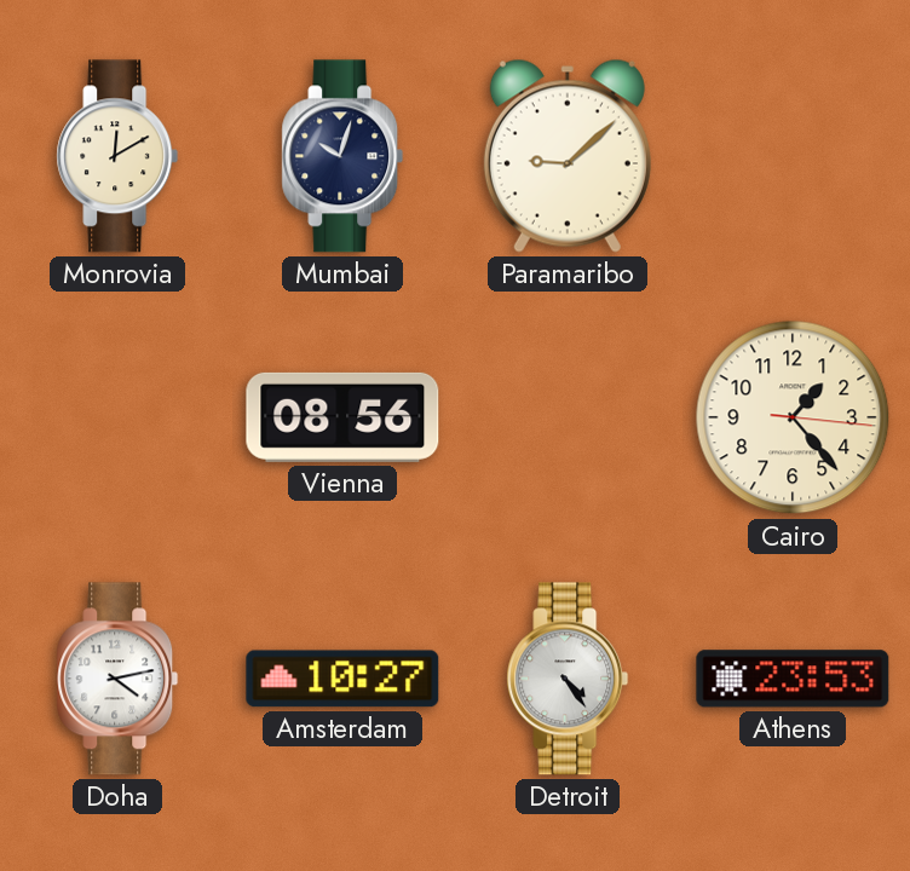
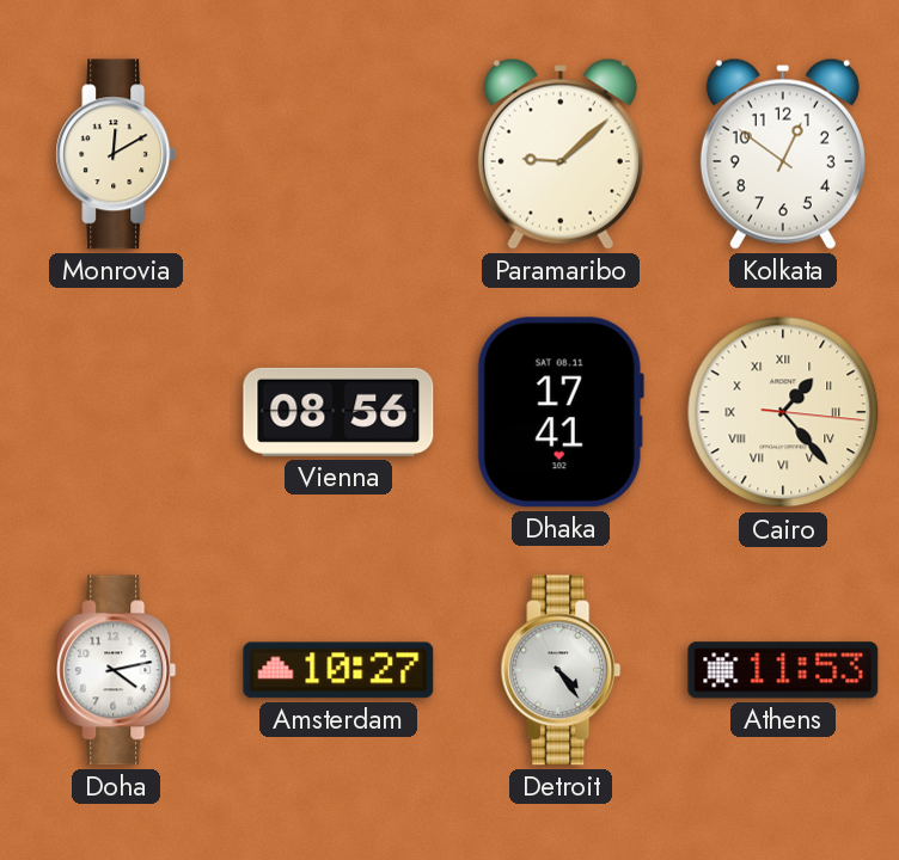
Mumbai: 10:03 -> none (342, 156)
Kolkata: none -> 12:51 (783, 154)
Dhaka: none -> 17:41 (561, 412)
Cairo numerals: Arabic -> Roman (783, 412)
Athens: 23:53 -> 11:53 (783, 670)
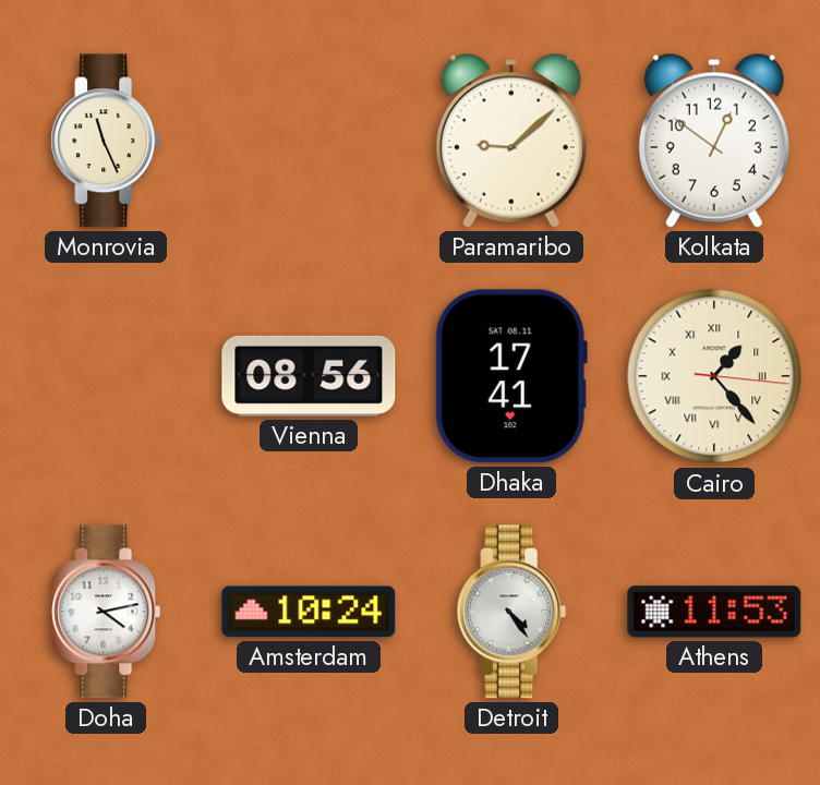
Monrovia: 12:10 -> 11:26 (106, 141)
Amsterdam: 10:27 -> 10:24 (309, 612)
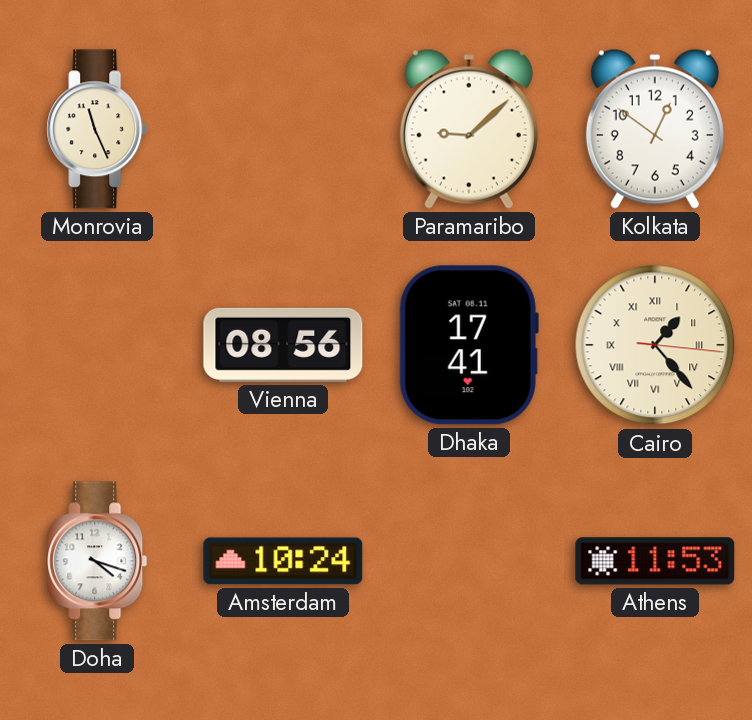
Doha: 4:13 -> 4:18 (97, 561)
Detroit: 4:24 -> none (511, 612)
